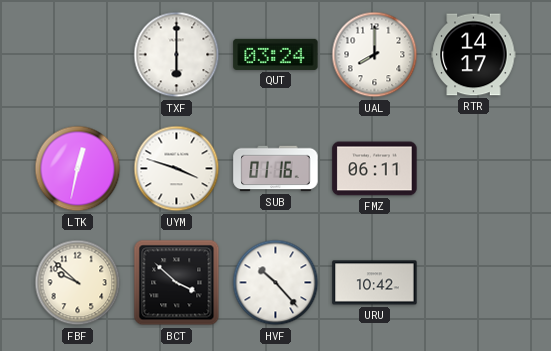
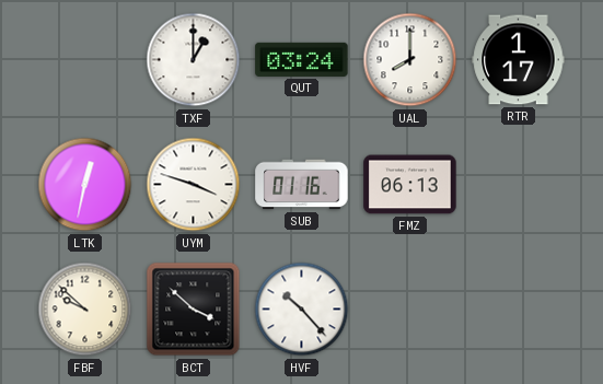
TXF: 6:00 -> 1:00 (194, 60)
RTR: 14:17 -> 1:17 (519, 60)
FMZ: 06:11 -> 06:13 (410, 185)
URU: 10:42 -> none (375, 283)
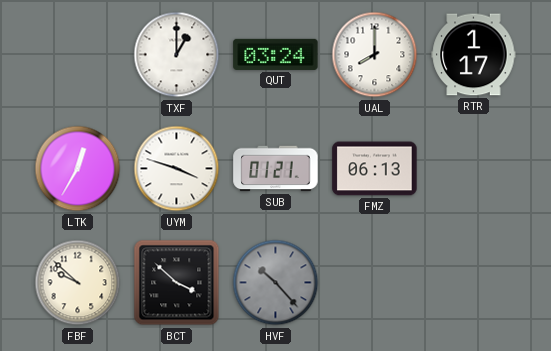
LTK: 12:32 -> 12:35 (78, 169)
SUB: 01:16 -> 01:21 (276, 169)
HVF dial: white -> grey (276, 283)
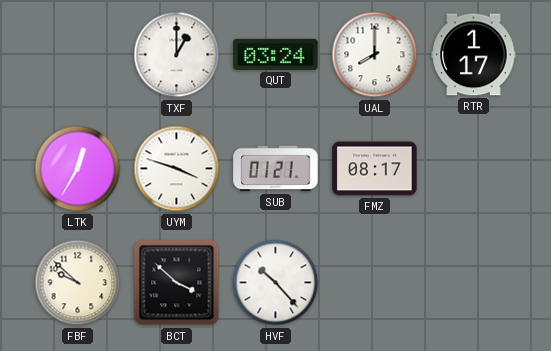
FMZ: 06:13 -> 08:17 (375, 169)
HVF dial: grey -> white (276, 283)
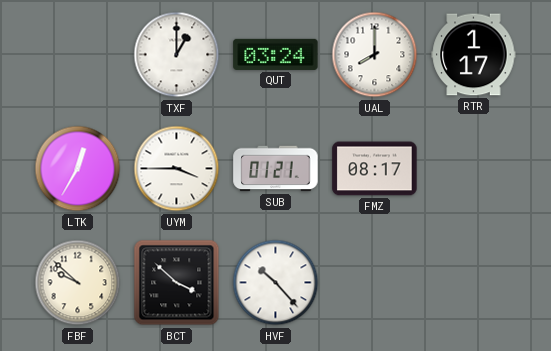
UYM: 3:48 -> 3:45 (177, 169)
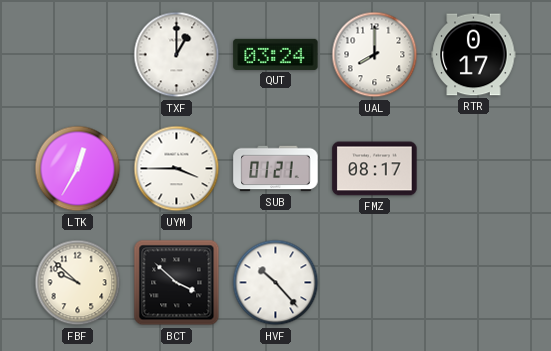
RTR: 1:17 -> 0:17 (474, 55)
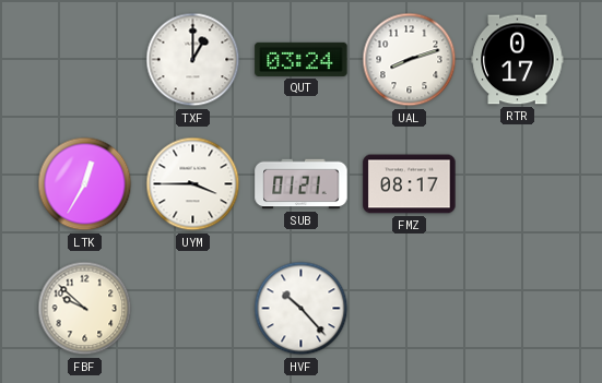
UAL: 8:00 -> 8:12 (410, 60)
BCT: 3:52 -> none (177, 283)
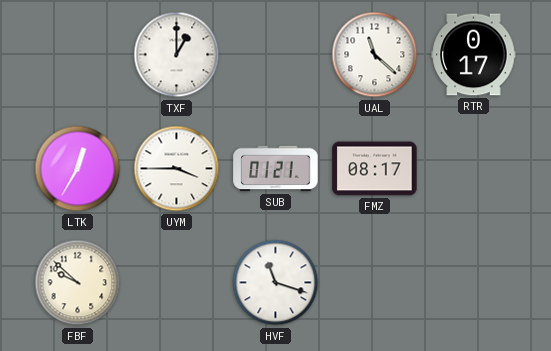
QUT: 03:24 -> none (302, 59)
UAL: 8:12 -> 11:22 (375, 55)
HVF: 10:23 -> 11:18 (276, 283)
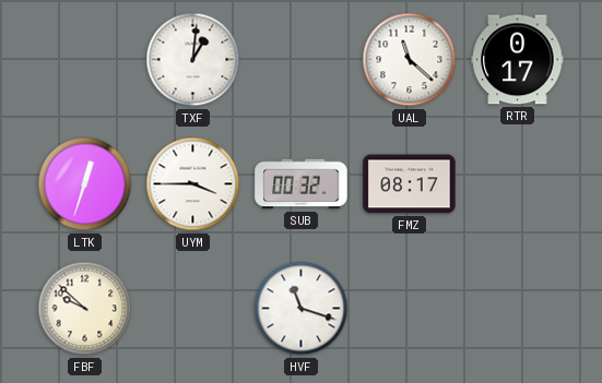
TXF: 1:00 -> 1:01 (193, 60)
LTK: 12:35 -> 12:33 (85, 184)
SUB: 01:21 -> 00:32 (302, 184)
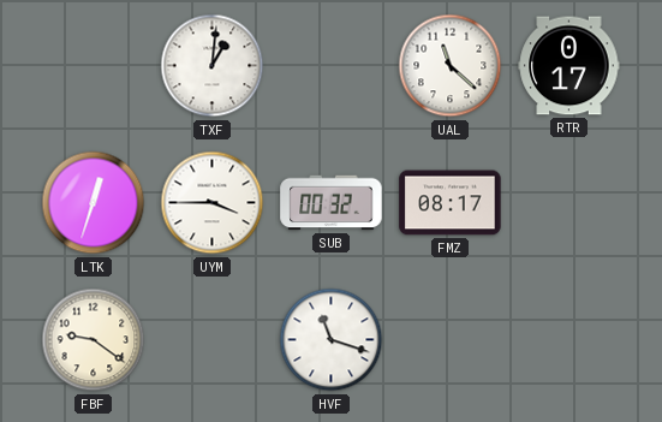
FBF: 9:52 -> 9:21 (94, 340)
